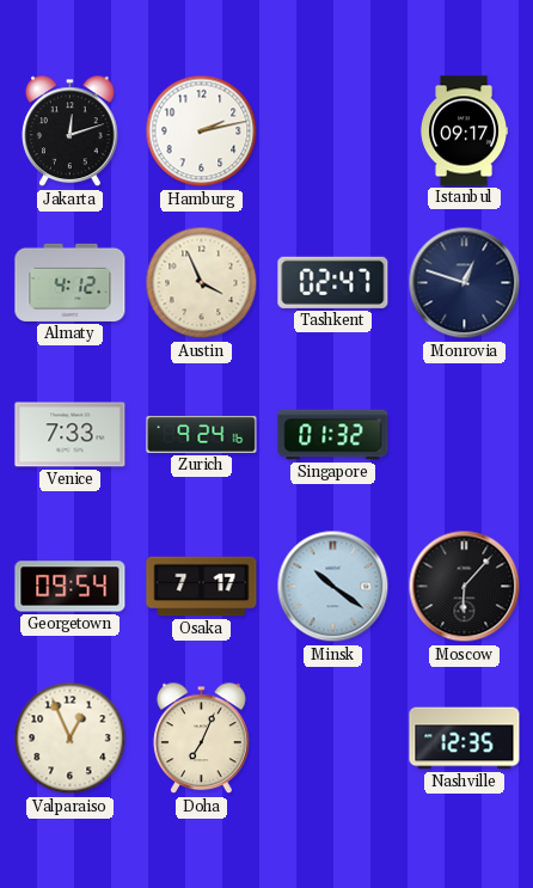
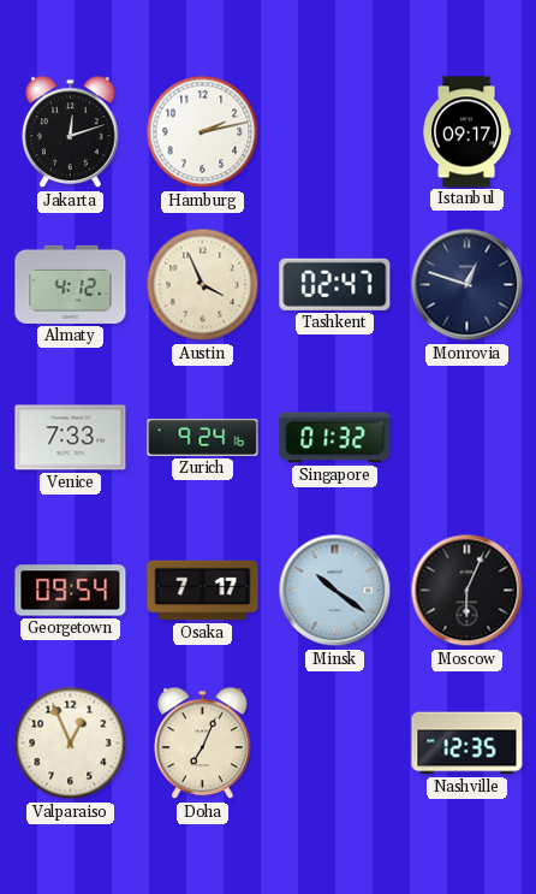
Moscow: 6:07 -> 6:04 (467, 591)
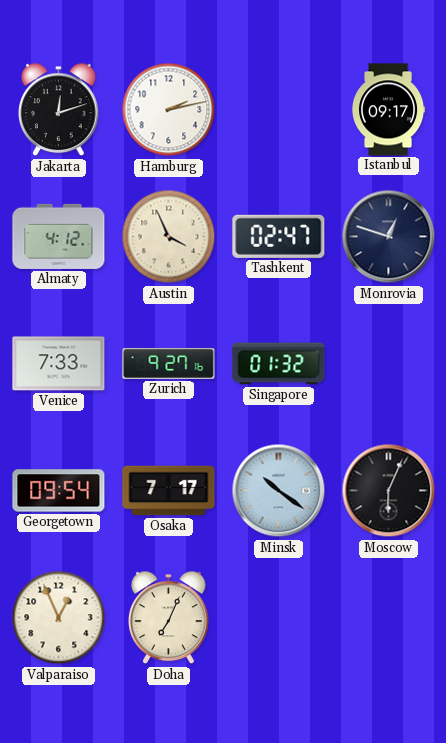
Zurich: 9:24 -> 9:27 (169, 363)
Nashville: 12:35 -> none (467, 744)
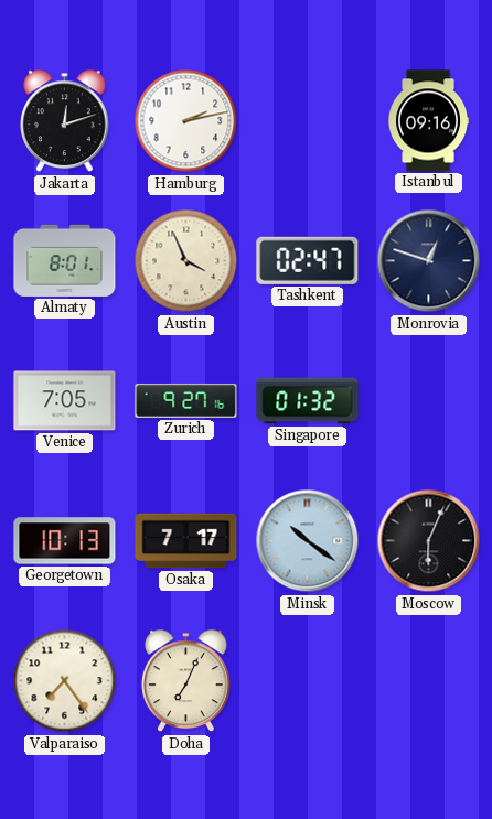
Istanbul: 09:17 -> 09:16 (428, 121)
Almaty: 4:12 -> 8:01 (65, 260)
Venice: 7:33 -> 7:05 (65, 401)
Georgetown: 09:54 -> 10:13 (65, 541)
Valparaiso: 12:56 -> 7:24 (65, 681)
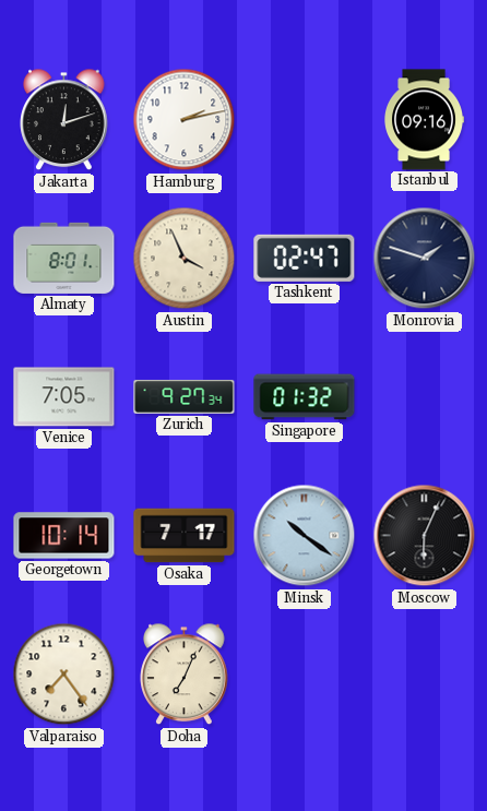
Monrovia: 12:48 -> 1:48 (425, 259)
Zurich: 9:27:16 -> 9:27:34 (185, 396)
Georgetown: 10:13 -> 10:14 (64, 536)
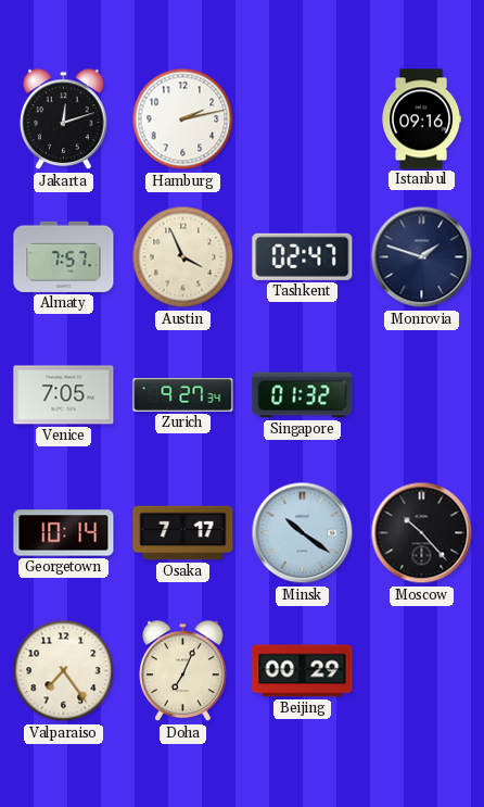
Almaty: 8:01 -> 7:57 (64, 256)
Moscow: 6:04 -> 10:23 (422, 533)
Beijing: none -> 00:29 (303, 671)
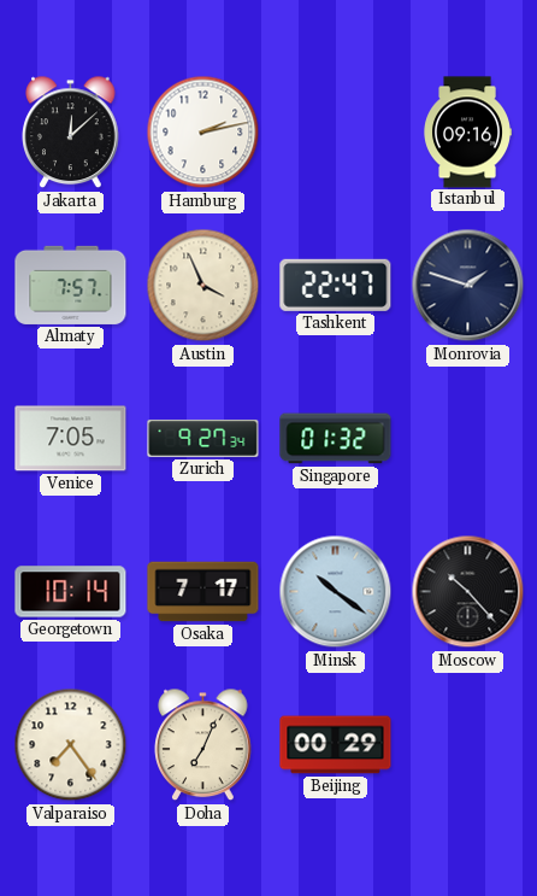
Jakarta: 12:12 -> 12:08 (71, 133)
Tashkent: 02:47 -> 22:47 (336, 285)
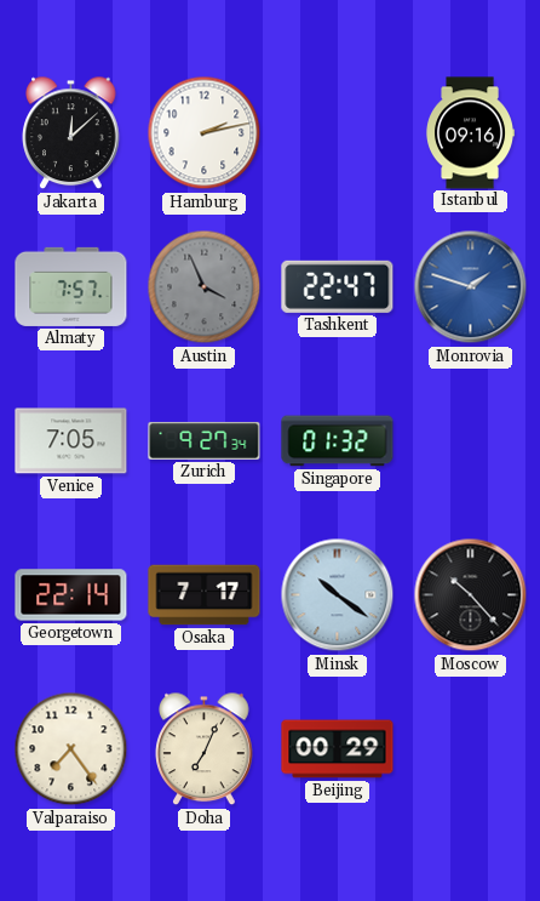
Austin dial: cream -> grey (205, 287)
Monrovia dial: navy -> blue (471, 287)
Georgetown: 10:14 -> 22:14 (71, 595)
